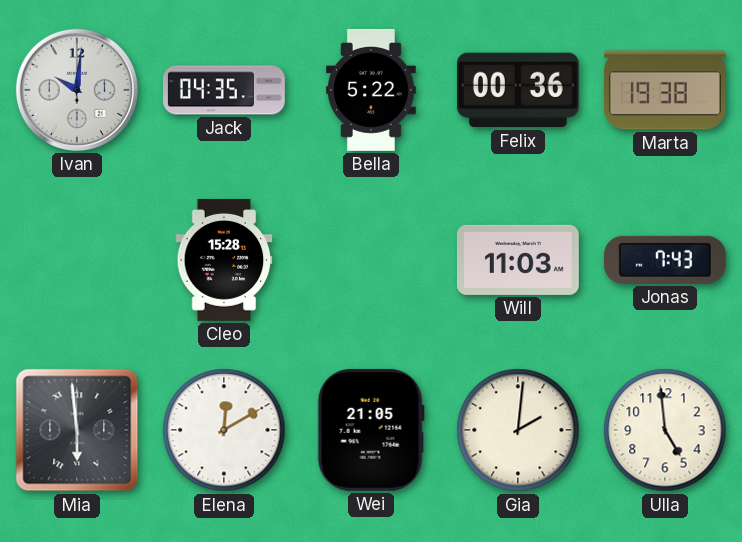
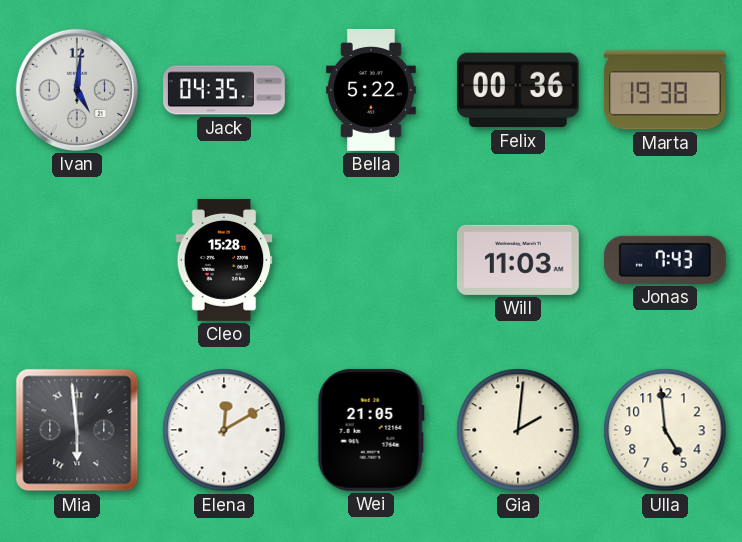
Ivan: 10:01 -> 5:01 (77, 90)
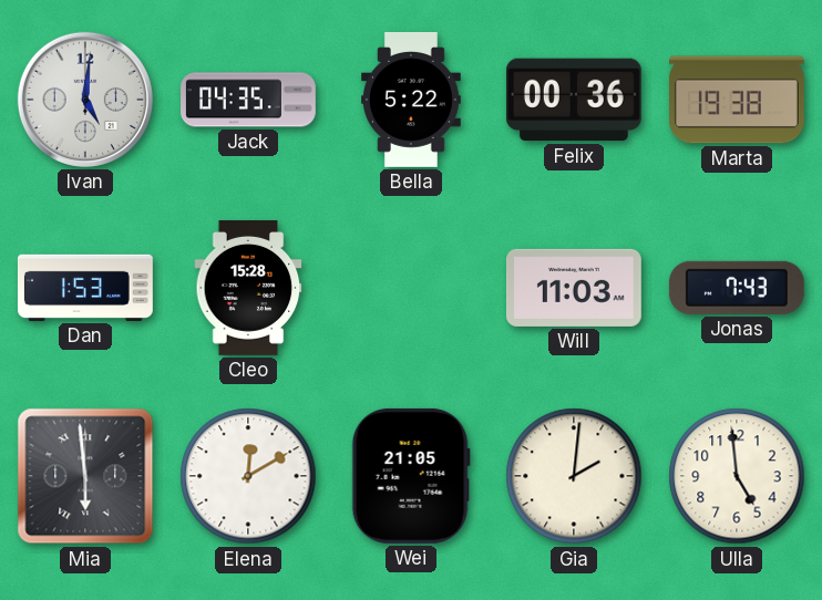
Dan: none -> 1:53 (85, 288)
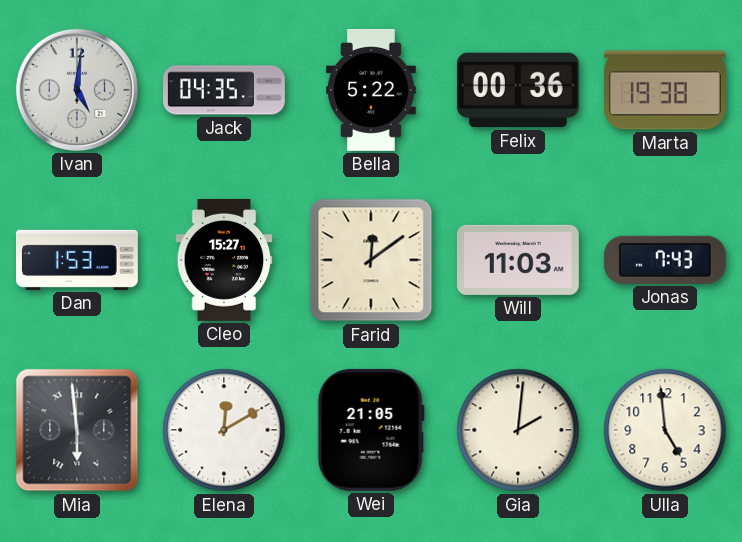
Cleo: 15:28 -> 15:27 (224, 260)
Farid: none -> 12:09 (371, 260)
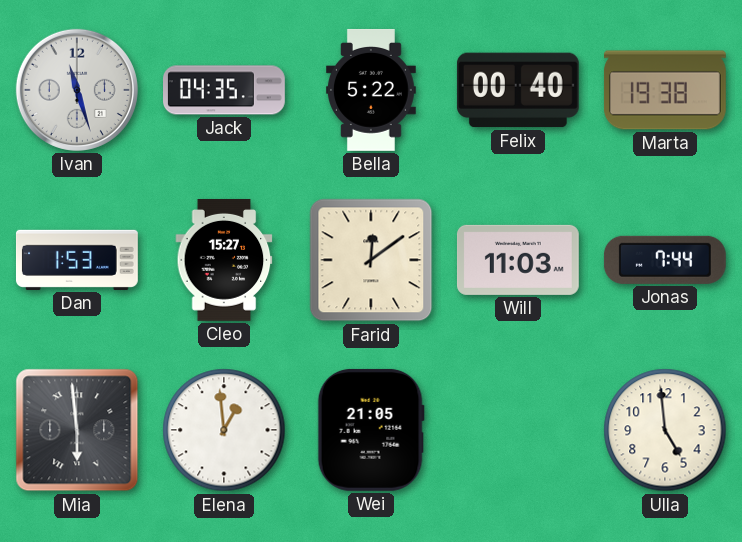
Ivan: 5:01 -> 11:27 (77, 90)
Felix: 00:36 -> 00:40 (518, 90)
Jonas: 7:43 -> 7:44 (665, 260)
Elena: 12:10 -> 12:59 (224, 430)
Gia: 2:01 -> none (518, 430)
